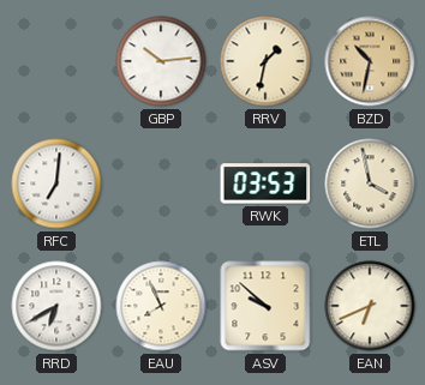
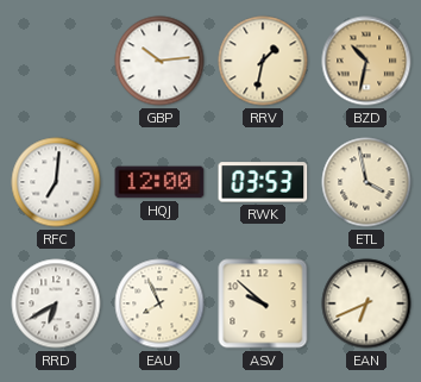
HQJ: none -> 12:00 (159, 182)
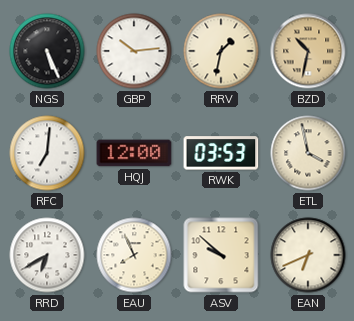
NGS: none -> 5:26 (47, 51)
